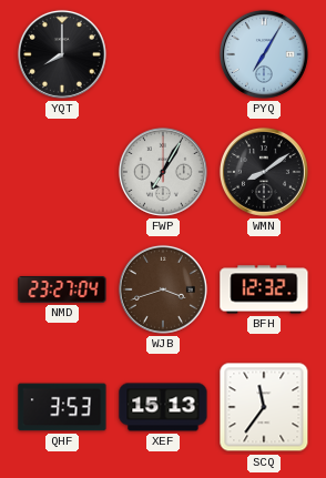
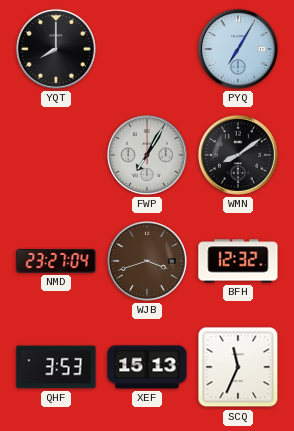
SCQ: 11:36 -> 11:34 (238, 367)
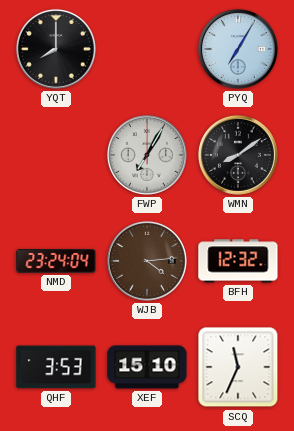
NMD: 23:27 -> 23:24 (56, 261)
WJB: 3:42 -> 4:14 (147, 261)
XEF: 15:13 -> 15:10 (147, 367)
